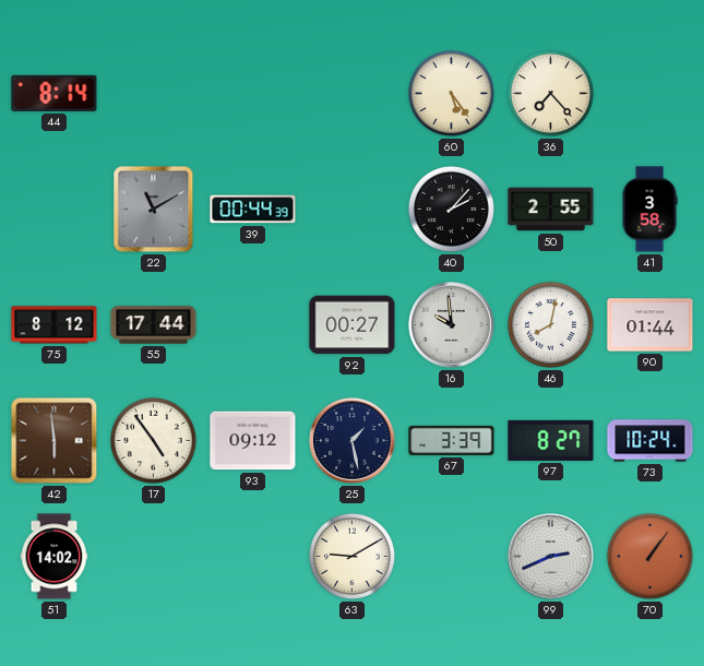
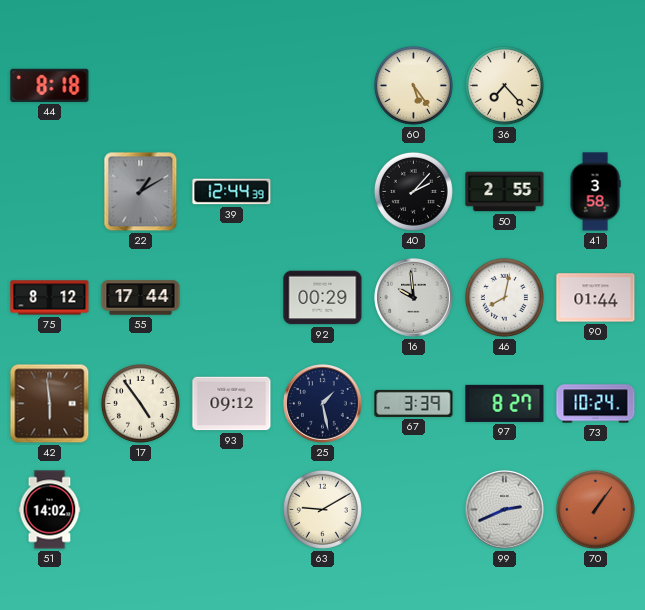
44: 8:14 -> 8:18 (50, 85)
22: 11:10 -> 1:10 (141, 192)
39: 00:44 -> 12:44 (232, 192)
92: 00:27 -> 00:29 (323, 298)
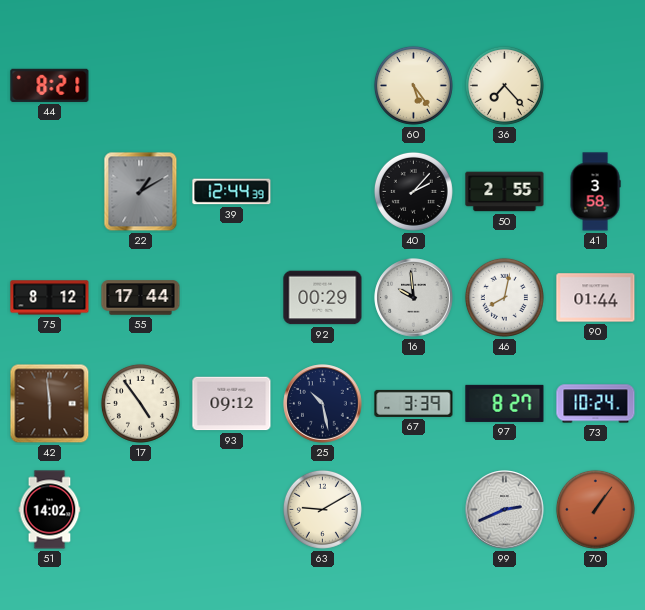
44: 8:18 -> 8:21 (50, 85)
25: 1:28 -> 10:28 (323, 404)
